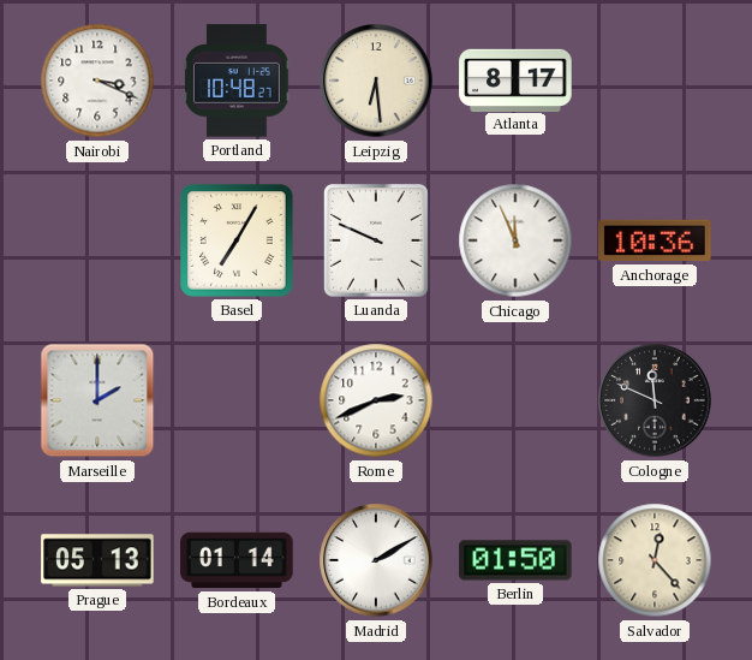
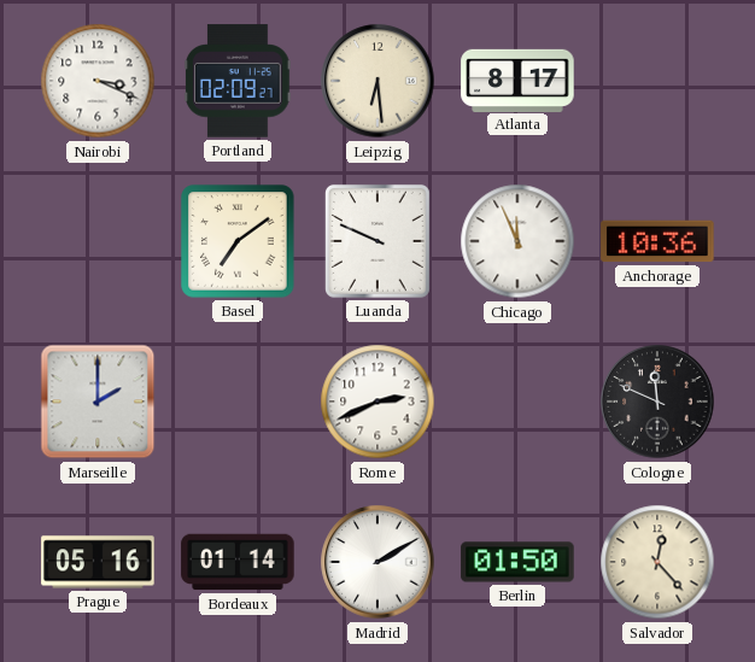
Portland: 10:48 -> 02:09 (238, 81)
Basel: 7:05 -> 7:09 (238, 241)
Prague: 05:13 -> 05:16 (98, 562)
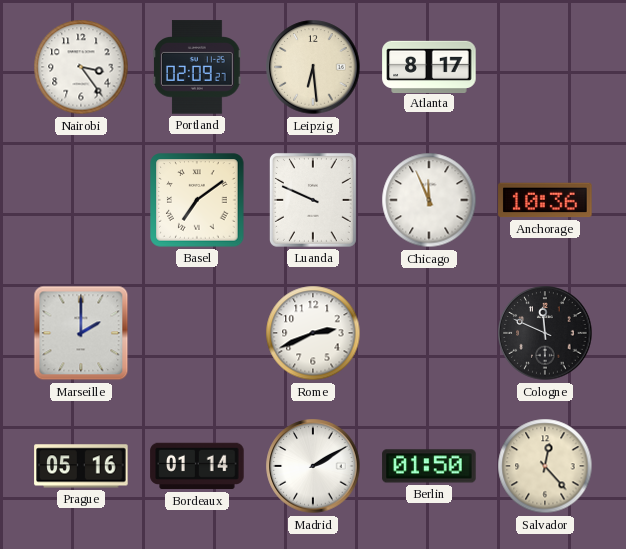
Nairobi: 3:19 -> 3:24 (81, 67)
